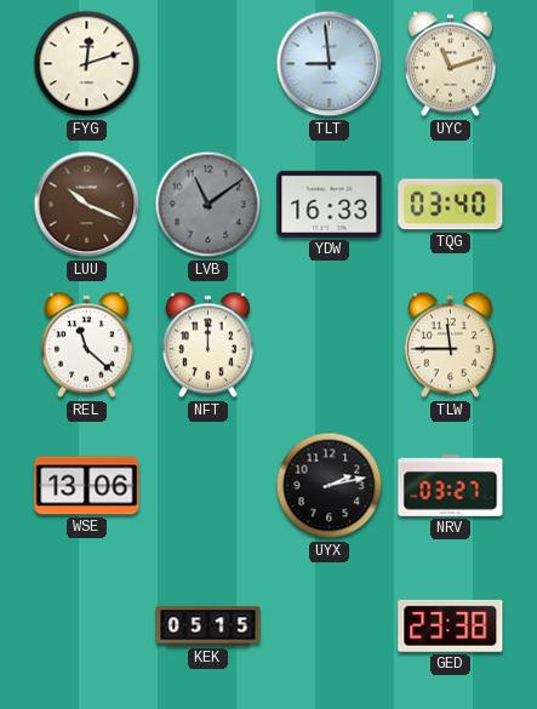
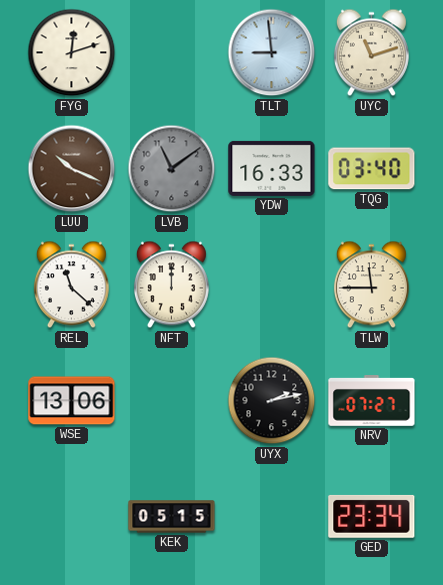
NRV: 03:27 -> 07:27 (372, 401)
GED: 23:38 -> 23:34 (372, 516)
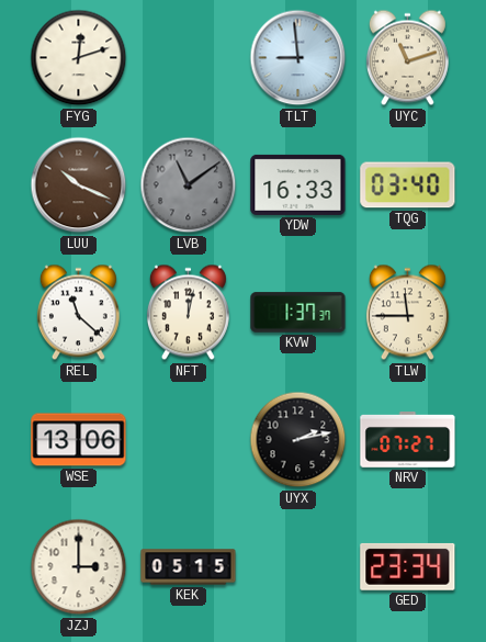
NFT: 12:00 -> 12:02 (188, 313)
KVW: none -> 1:37 (298, 313)
JZJ: none -> 3:00 (79, 567)
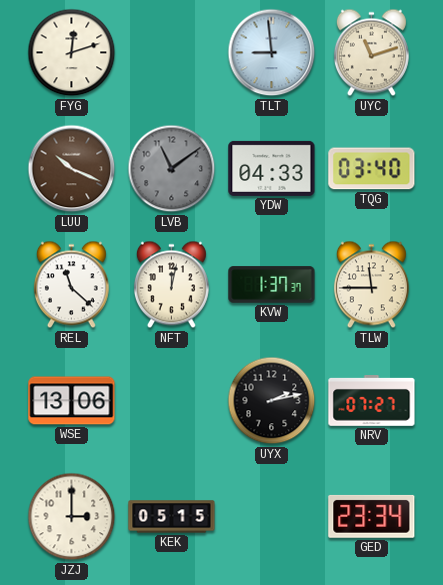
YDW: 16:33 -> 04:33 (272, 168)
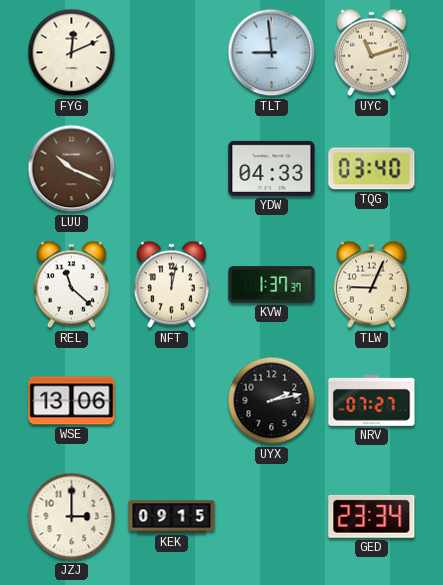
FYG: 12:12 -> 12:11 (72, 53)
LVB: 11:09 -> none (172, 169)
TLW: 11:45 -> 9:04 (371, 285)
KEK: 05:15 -> 09:15 (172, 517)
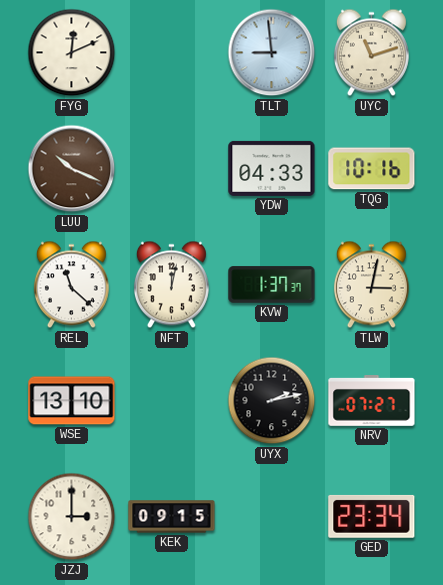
TQG: 03:40 -> 10:16 (372, 169)
TLW: 9:04 -> 3:02 (371, 285)
WSE: 13:06 -> 13:10 (72, 401)
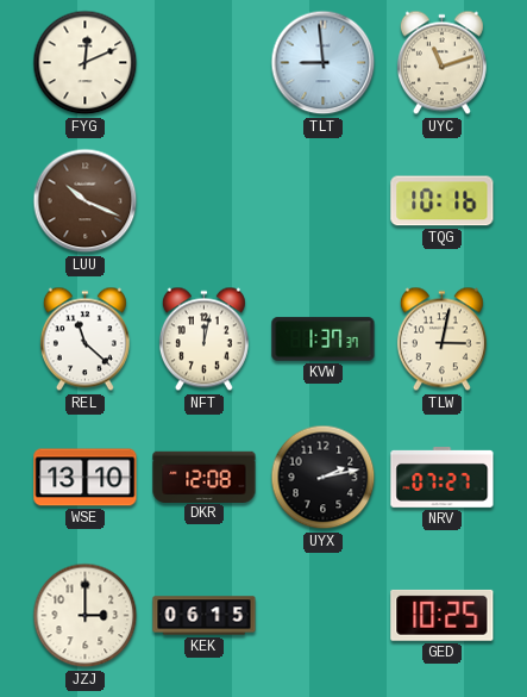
YDW: 04:33 -> none (272, 168)
DKR: none -> 12:08 (205, 477)
KEK: 09:15 -> 06:15 (205, 616)
GED: 23:34 -> 10:25 (443, 615)
